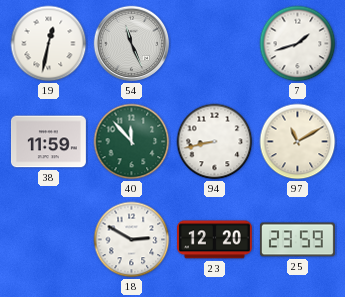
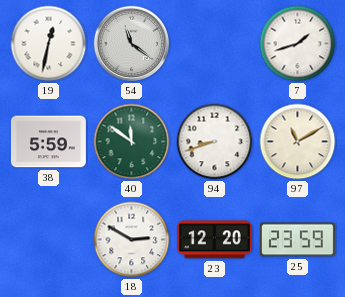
54: 11:26 -> 11:21 (132, 44)
38: 11:59 -> 5:59 (48, 142)
40: 11:53 -> 11:51 (132, 142)
94: 8:43 -> 8:42 (215, 142)
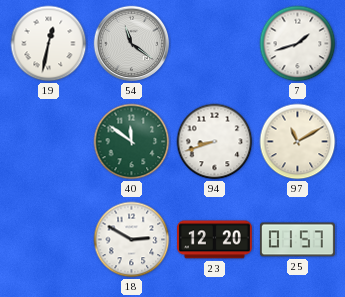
38: 5:59 -> none (48, 142)
25: 23:59 -> 01:57 (297, 240)
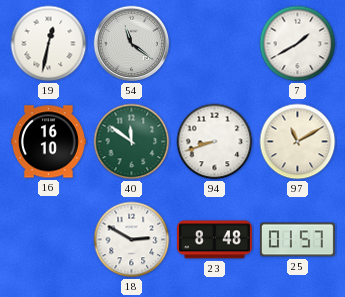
7: 1:42 -> 1:40 (298, 44)
16: none -> 16:10 (48, 142)
23: 12:20 -> 8:48 (214, 240)
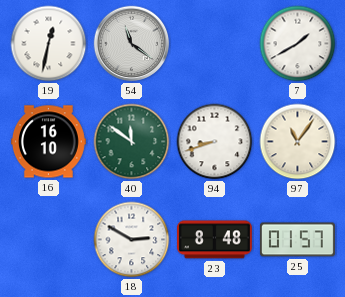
97: 11:10 -> 11:06 (298, 142)
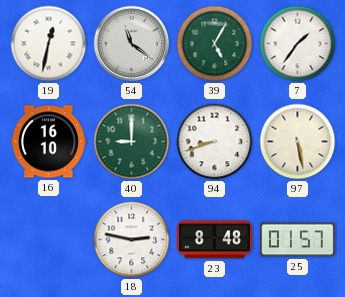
39: none -> 5:05 (215, 44)
7: 1:40 -> 1:36 (298, 44)
40: 11:51 -> 9:00 (132, 142)
97: 11:06 -> 5:28 (298, 142)
18: 2:50 -> 2:47 (132, 240)
